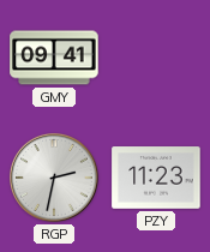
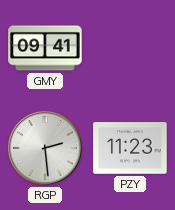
RGP: 2:32 -> 2:29 (45, 148)
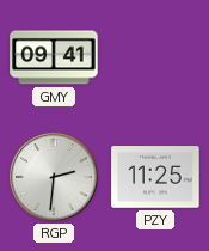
RGP: 2:29 -> 2:31 (54, 177)
PZY: 11:23 -> 11:25 (155, 177)
